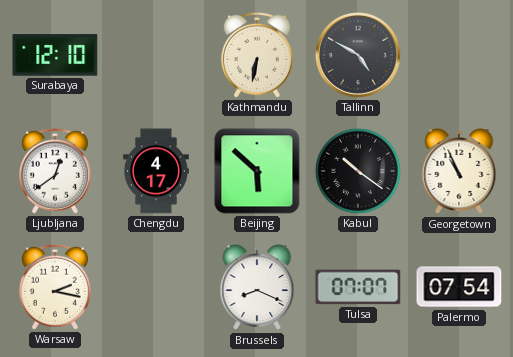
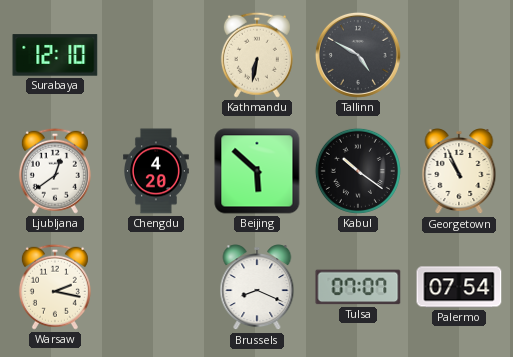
Chengdu: 4:17 -> 4:20 (157, 171)
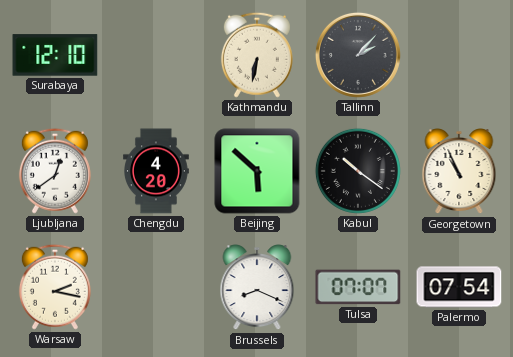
Tallinn: 4:50 -> 2:07 (358, 55)
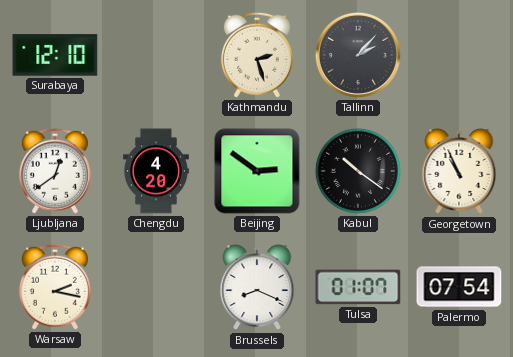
Kathmandu: 6:32 -> 2:27 (257, 55)
Beijing: 5:52 -> 2:51 (257, 171)
Tulsa: 07:07 -> 01:07 (358, 287)
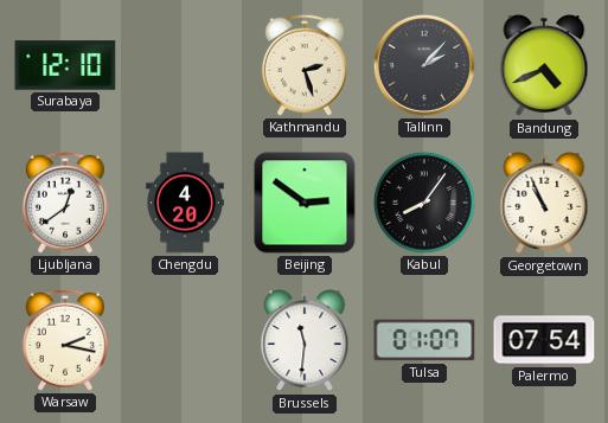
Bandung: none -> 4:41 (544, 66)
Kabul: 10:21 -> 8:06 (424, 203)
Brussels: 8:19 -> 11:31 (305, 341)
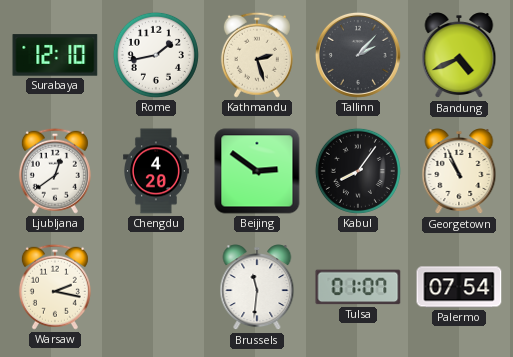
Rome: none -> 1:43 (156, 55)
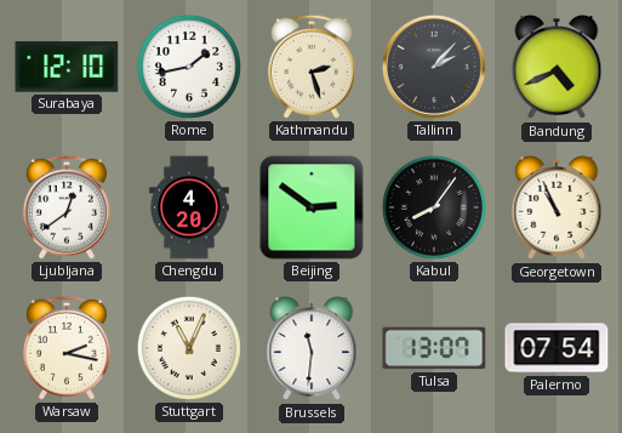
Stuttgart: none -> 11:04 (189, 348)
Tulsa: 01:07 -> 13:07 (434, 348)
